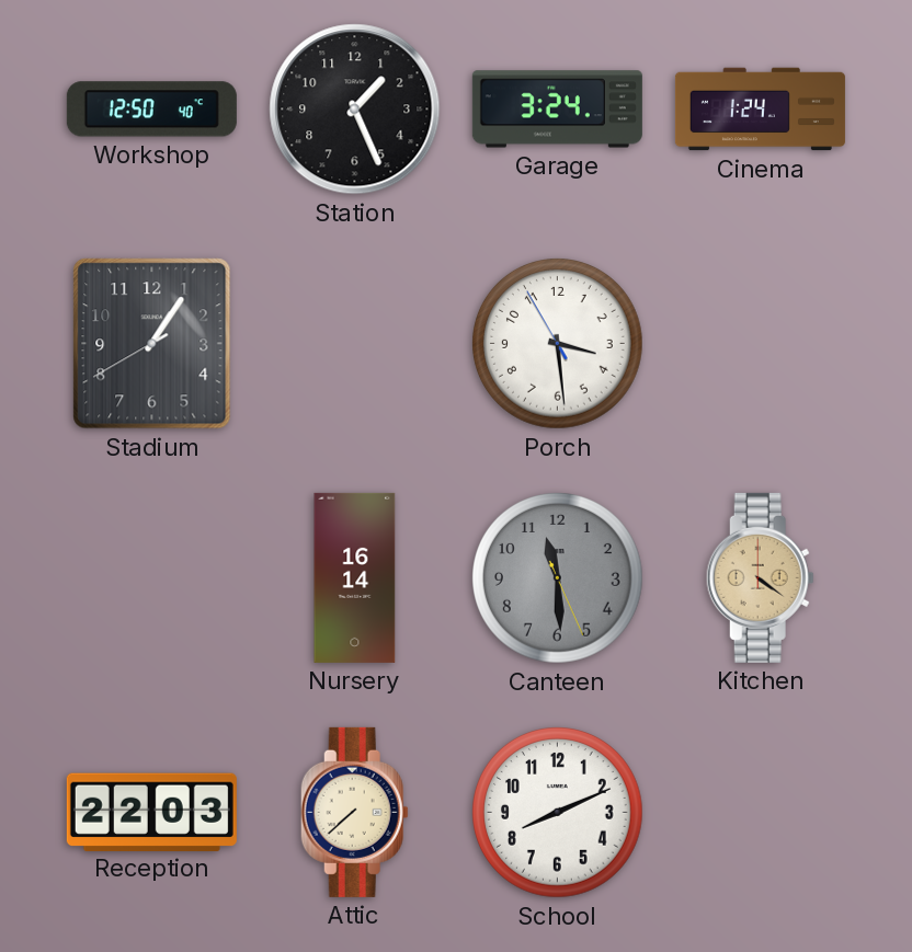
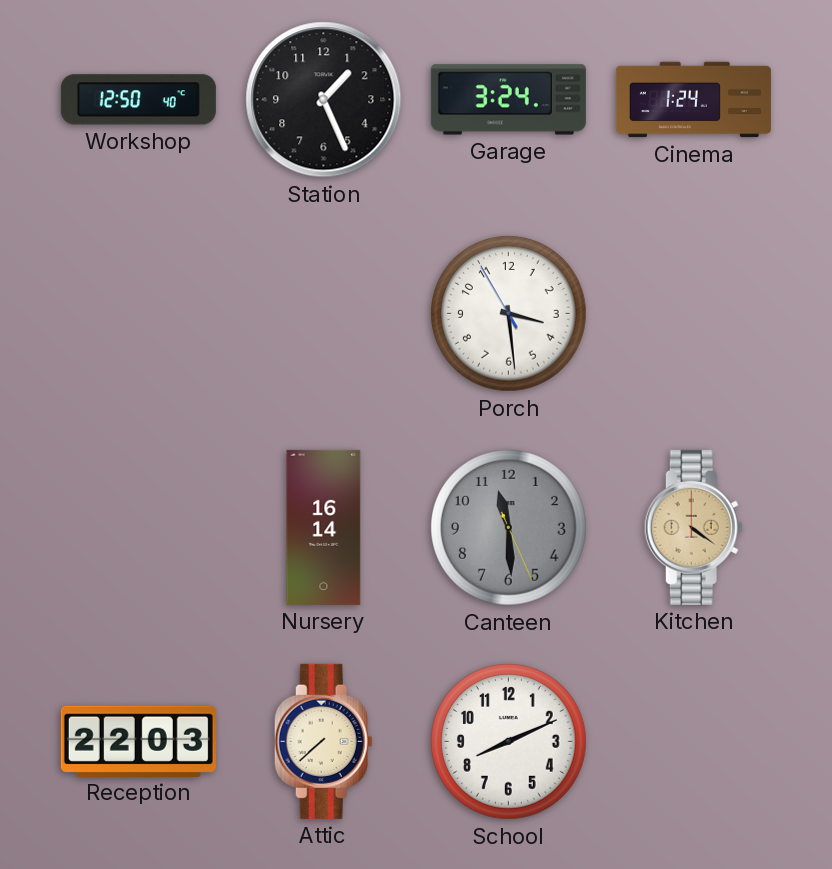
Stadium: 1:05 -> none (152, 344)
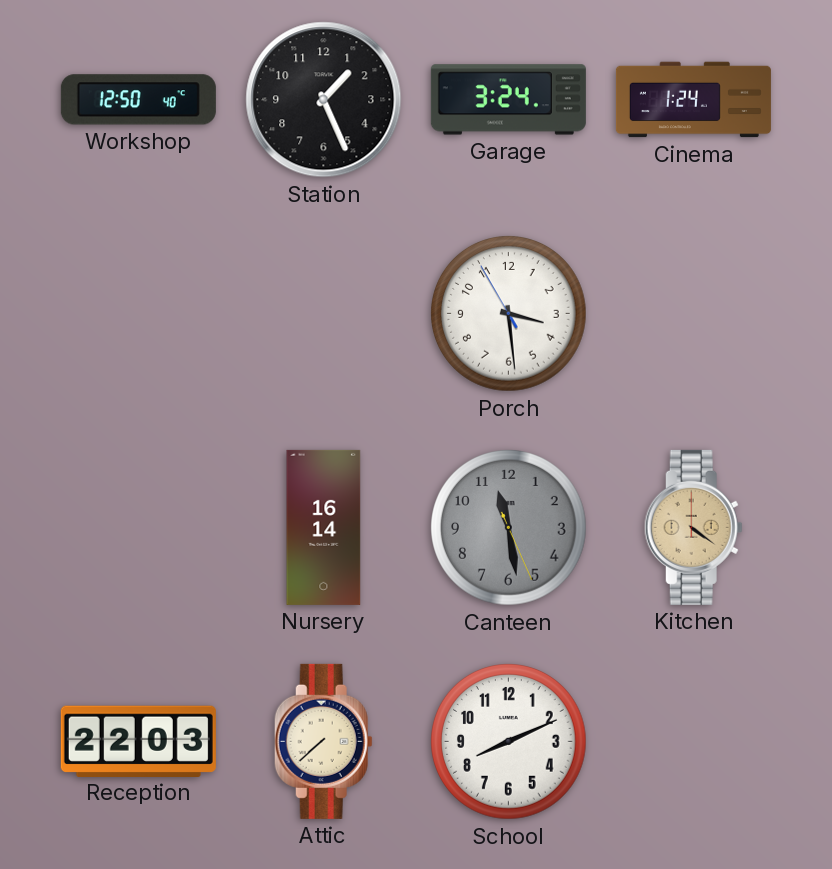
Canteen: 11:29 -> 11:28 (509, 528)
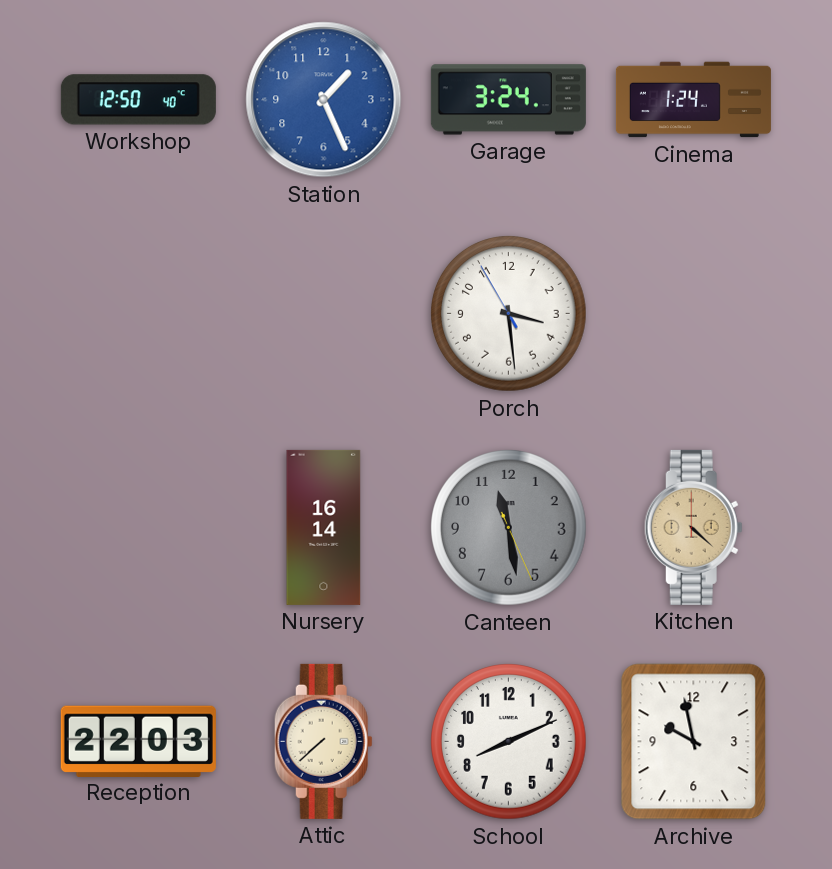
Station dial: black -> blue (324, 100)
Kitchen: 4:21 -> 4:22 (693, 527)
Archive: none -> 9:58 (694, 742)
